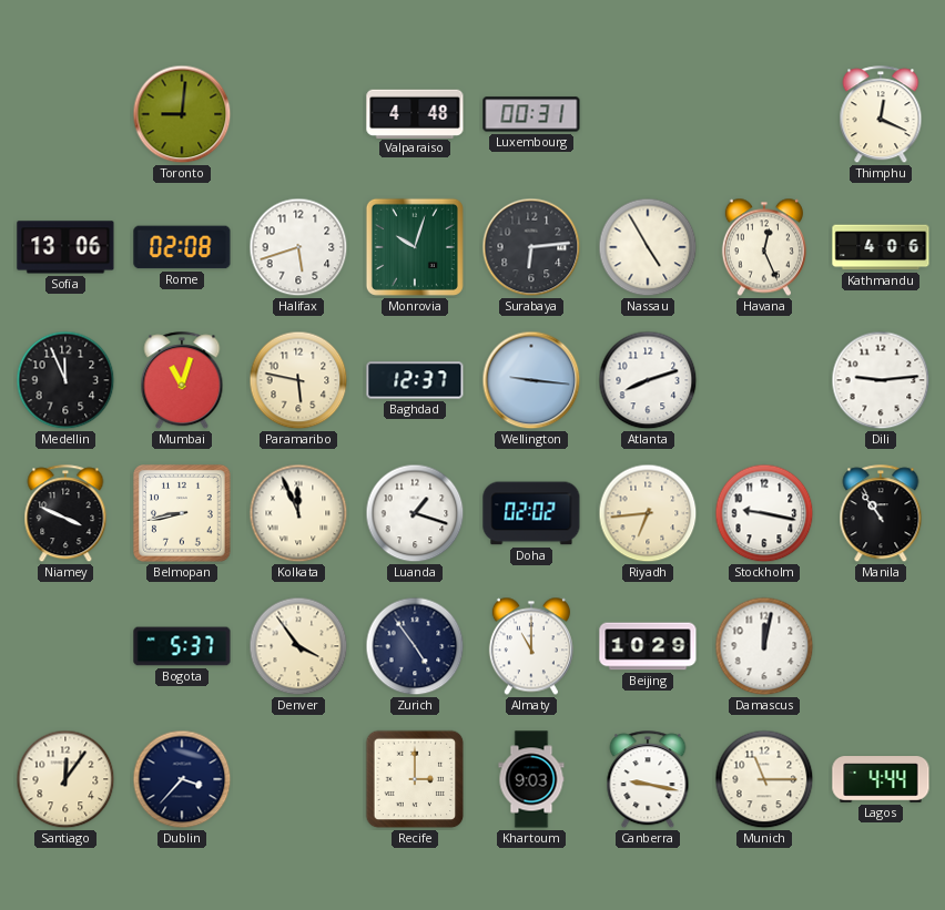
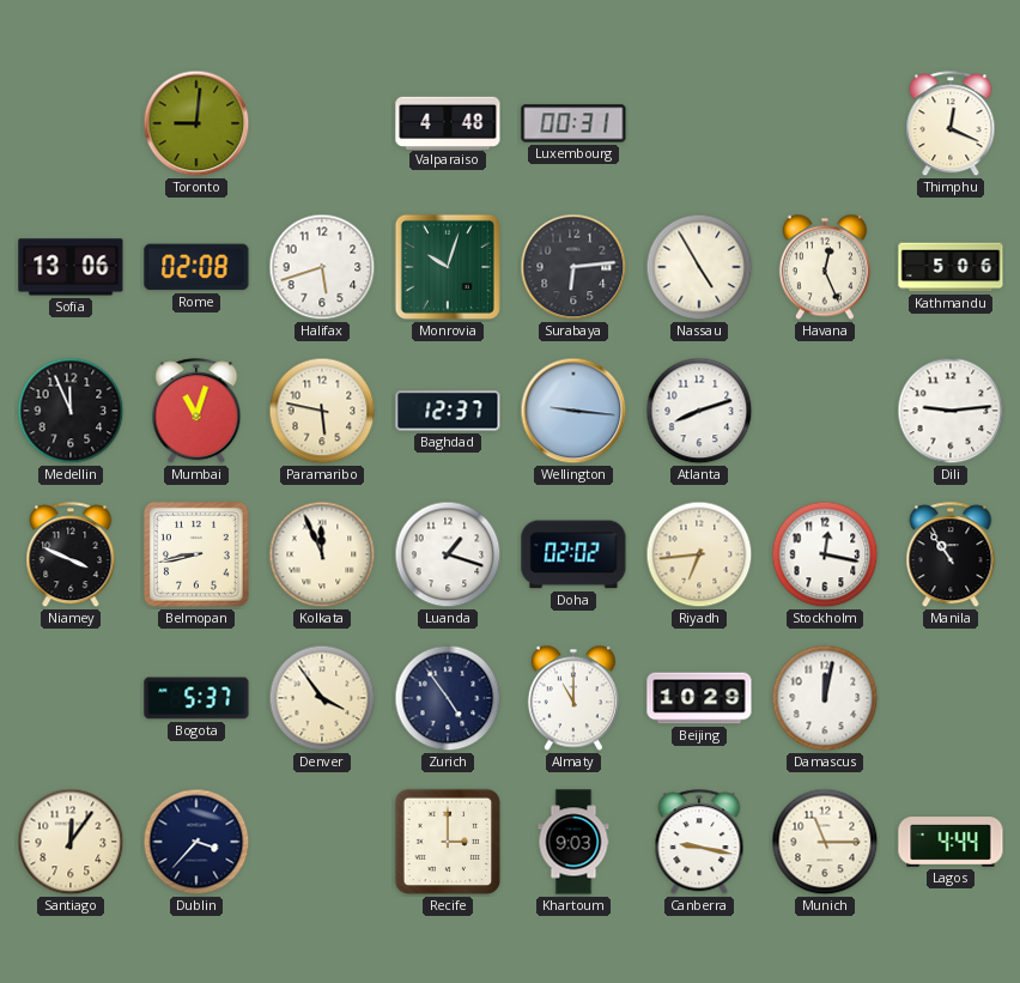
Kathmandu: 4:06 -> 5:06 (951, 267)
Stockholm: 9:17 -> 12:17 (825, 554)
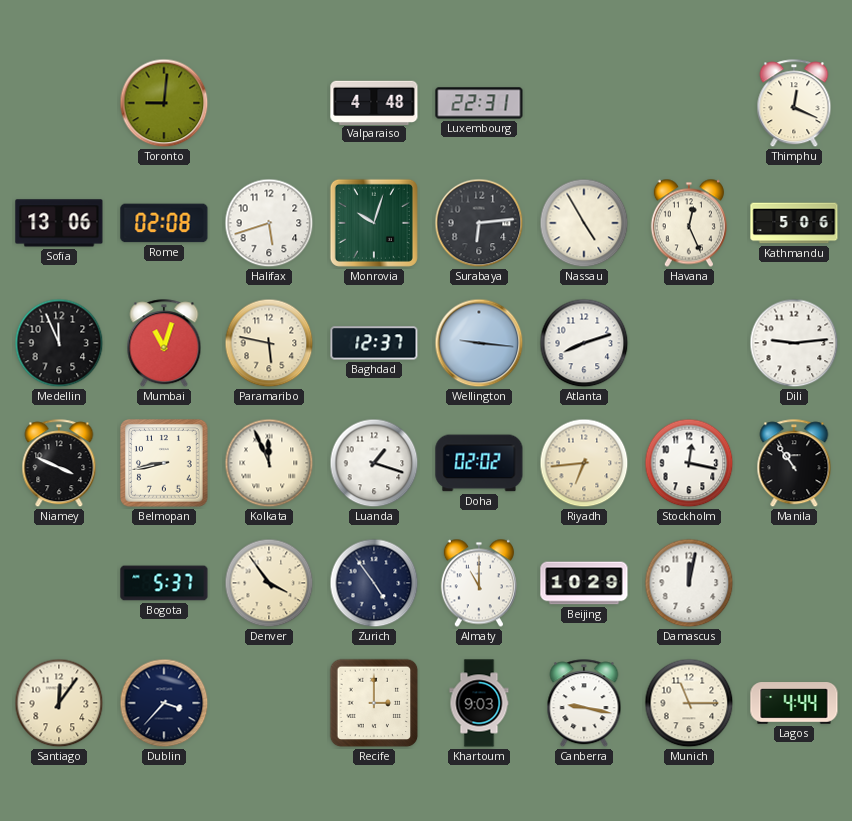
Luxembourg: 00:31 -> 22:31 (479, 103)
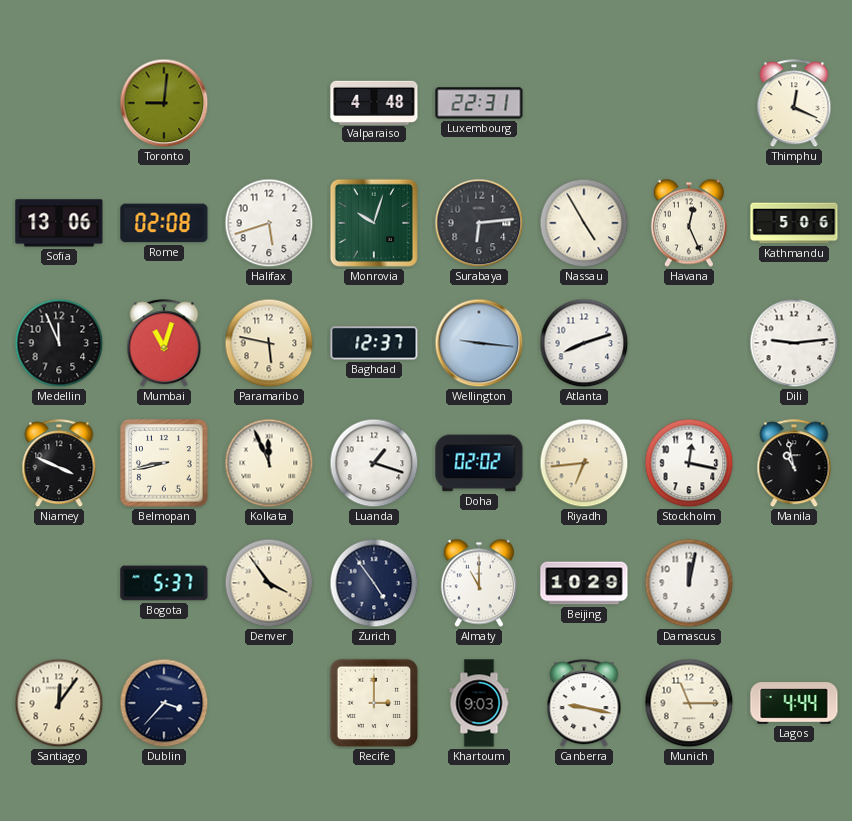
Manila: 10:54 -> 10:58 (794, 464)
